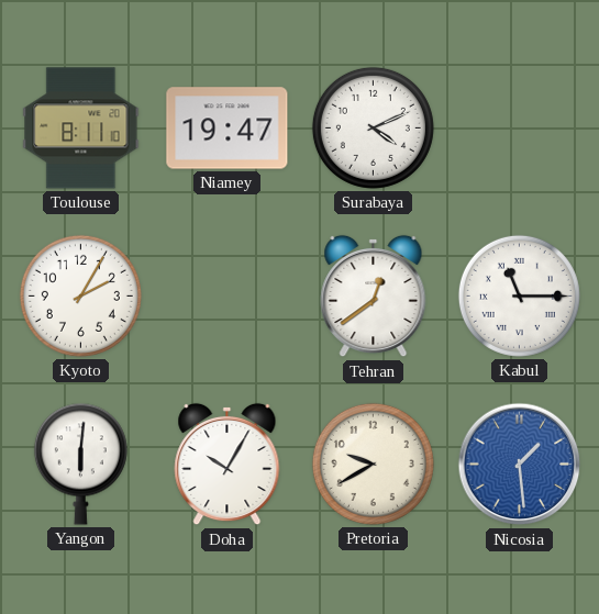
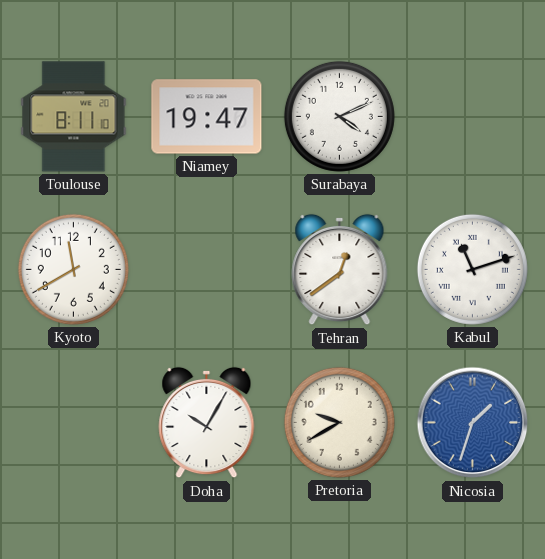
Kyoto: 2:05 -> 11:40 (73, 269)
Kabul: 11:15 -> 11:12 (472, 269)
Yangon: 6:01 -> none (80, 464)
Nicosia: 1:29 -> 1:33 (473, 423)
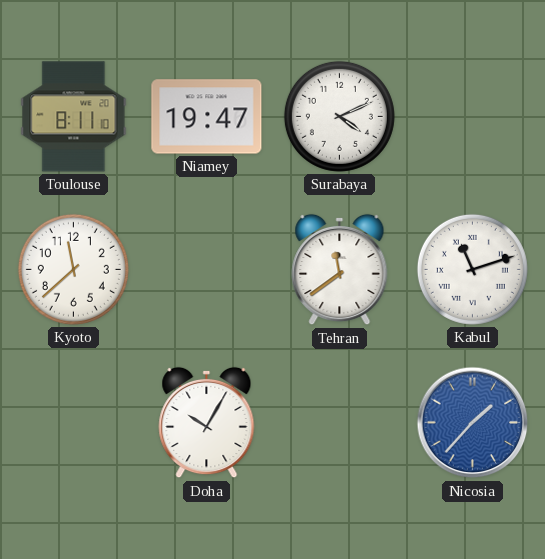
Kyoto: 11:40 -> 11:38 (73, 269)
Tehran: 12:39 -> 11:39 (340, 270)
Pretoria: 9:40 -> none (339, 422)
Nicosia: 1:33 -> 1:37 (473, 423)
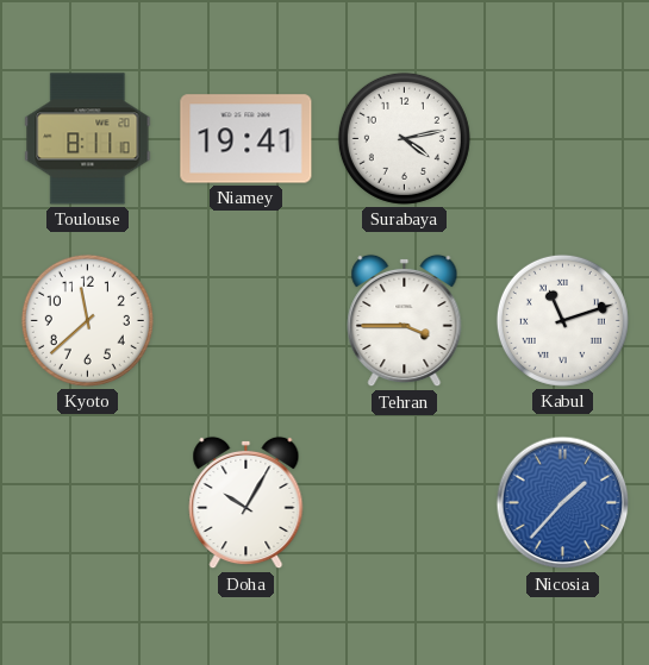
Niamey: 19:47 -> 19:41 (247, 139)
Surabaya: 4:11 -> 4:13 (404, 138)
Tehran: 11:39 -> 3:45 (405, 321)
